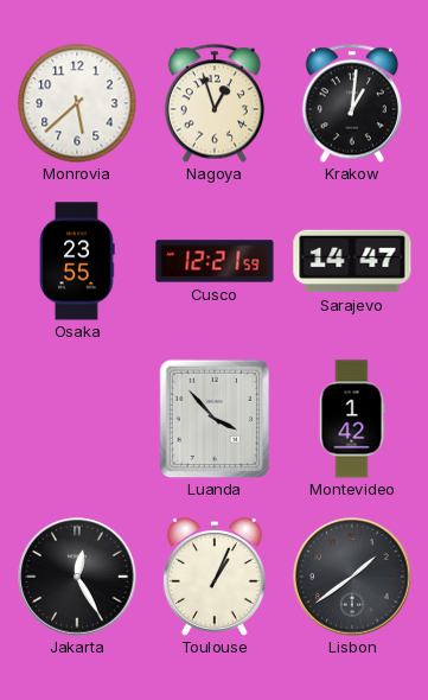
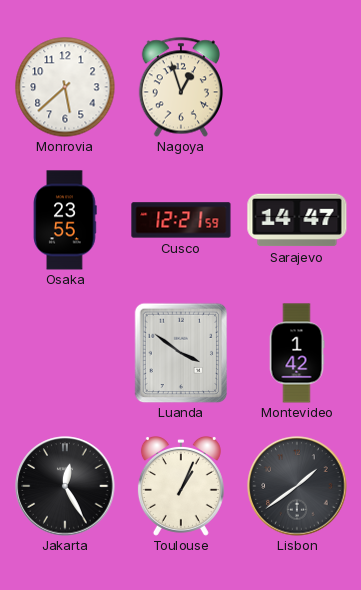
Krakow: 1:01 -> none (352, 103)
Luanda: 3:53 -> 3:51 (181, 353)
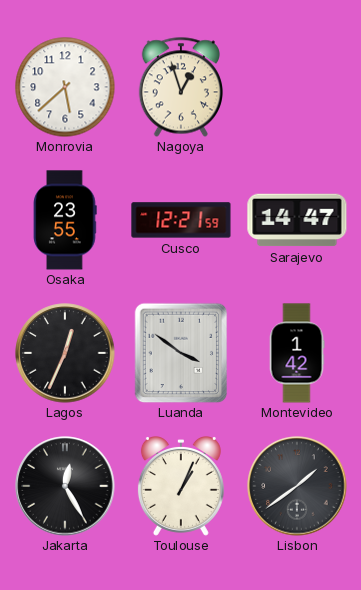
Lagos: none -> 12:34 (65, 353)
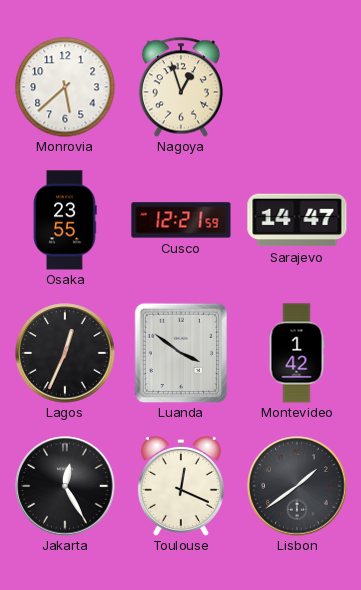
Toulouse: 1:04 -> 12:19 (181, 487)
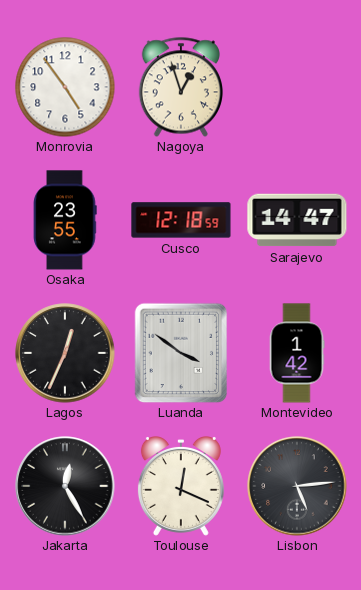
Monrovia: 5:38 -> 4:54 (65, 87)
Cusco: 12:21 -> 12:18 (181, 220)
Lisbon: 1:39 -> 5:14 (297, 486)
